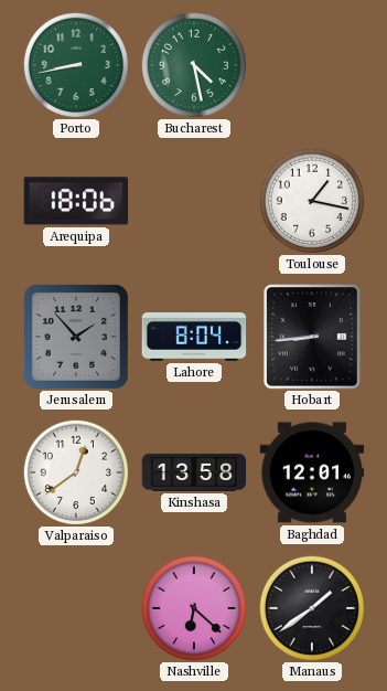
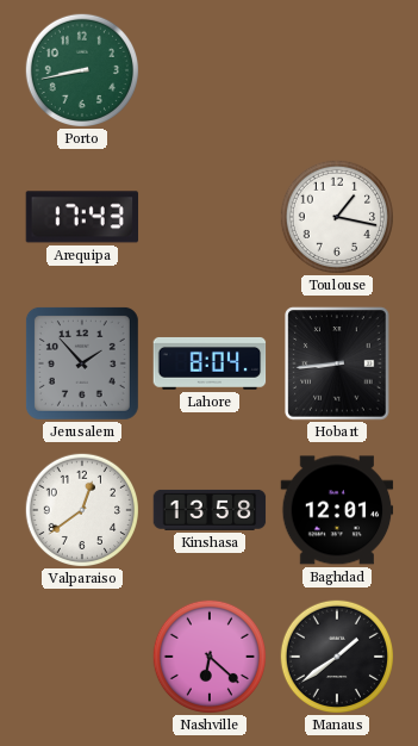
Bucharest: 4:28 -> none (193, 64)
Arequipa: 18:06 -> 17:43 (82, 217)
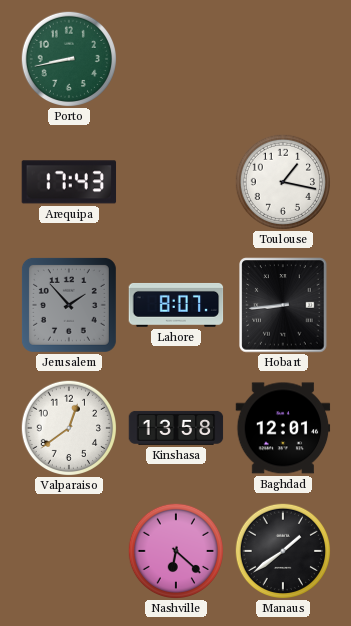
Lahore: 8:04 -> 8:07 (176, 305)
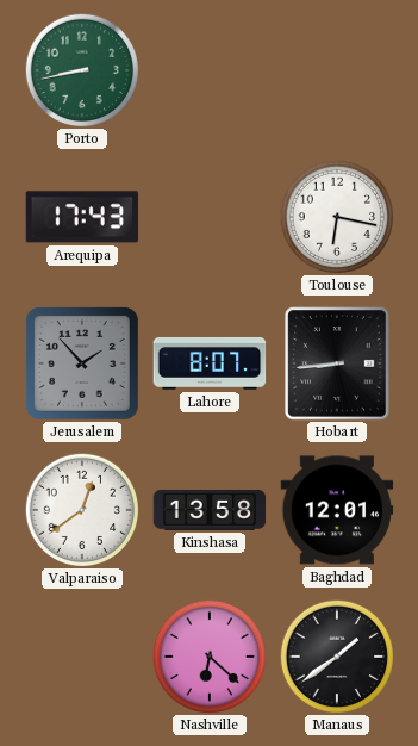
Toulouse: 1:17 -> 6:17 (336, 216)
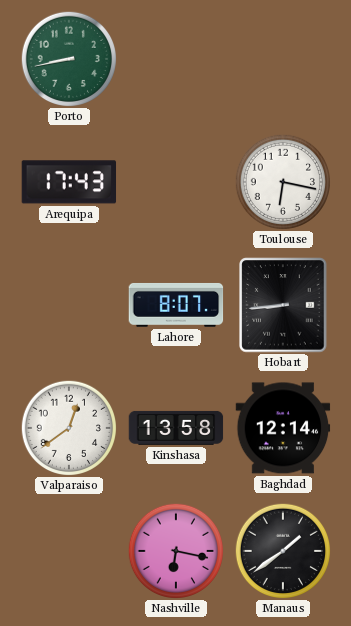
Jerusalem: 1:53 -> none (82, 363)
Baghdad: 12:01 -> 12:14 (283, 428)
Nashville: 6:22 -> 6:17 (175, 550)
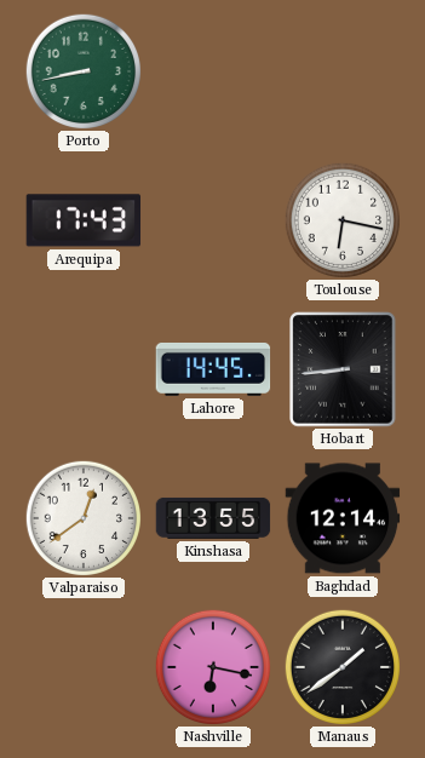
Lahore: 8:07 -> 14:45 (213, 369)
Kinshasa: 13:58 -> 13:55 (213, 518)
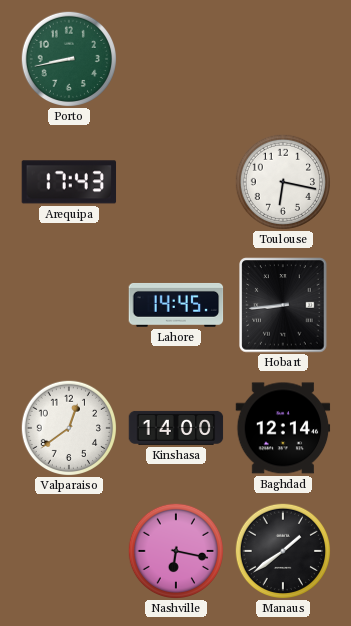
Kinshasa: 13:55 -> 14:00 (176, 428)
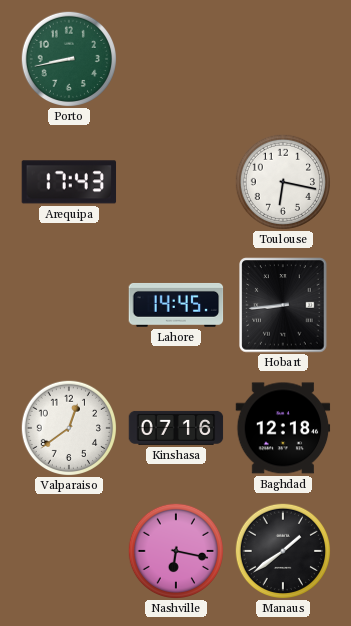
Kinshasa: 14:00 -> 07:16 (176, 428)
Baghdad: 12:14 -> 12:18 (283, 428)
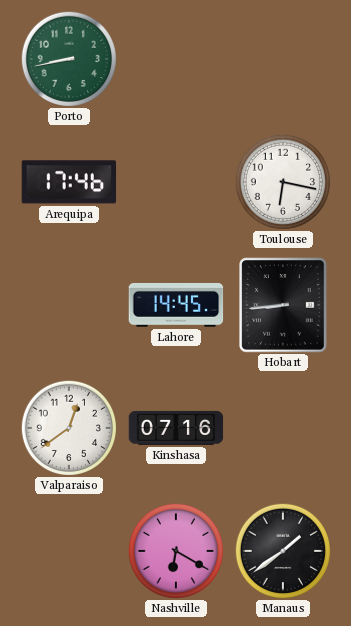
Arequipa: 17:43 -> 17:46 (69, 182)
Baghdad: 12:18 -> none (283, 428)
Nashville: 6:17 -> 6:20 (175, 550)
